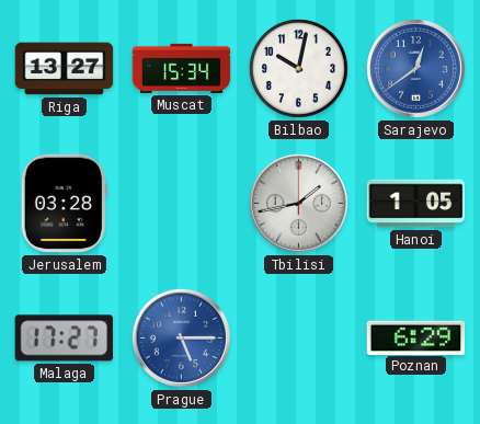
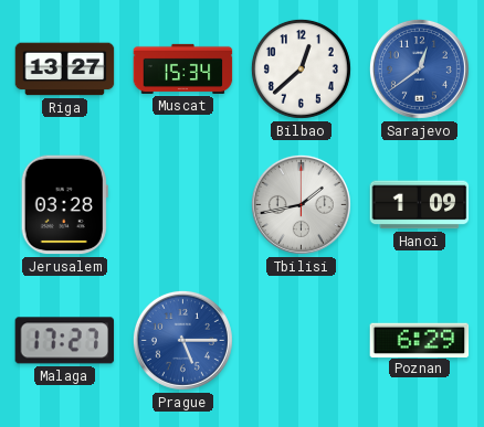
Bilbao: 10:02 -> 12:38 (301, 68)
Hanoi: 1:05 -> 1:09 (420, 205)
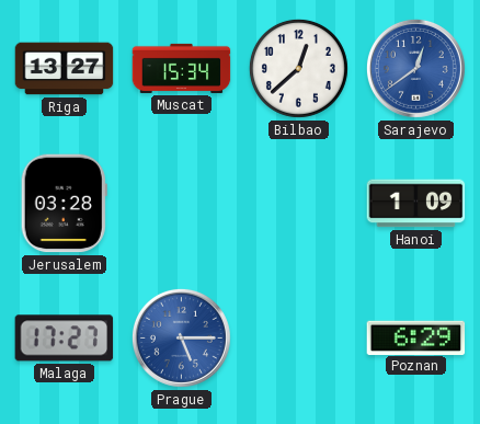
Tbilisi: 1:43 -> none (301, 204)
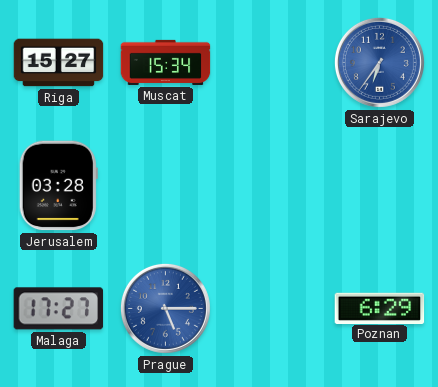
Riga: 13:27 -> 15:27 (59, 63)
Bilbao: 12:38 -> none (298, 68)
Sarajevo: 12:39 -> 6:36 (379, 62)
Hanoi: 1:09 -> none (416, 204)
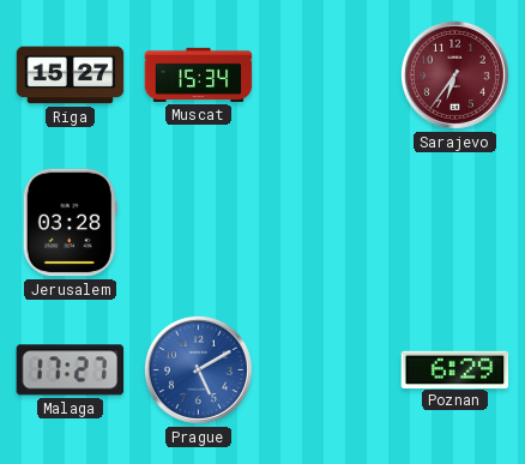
Sarajevo dial: blue -> burgundy (454, 74)
Prague: 5:15 -> 5:10 (198, 369)
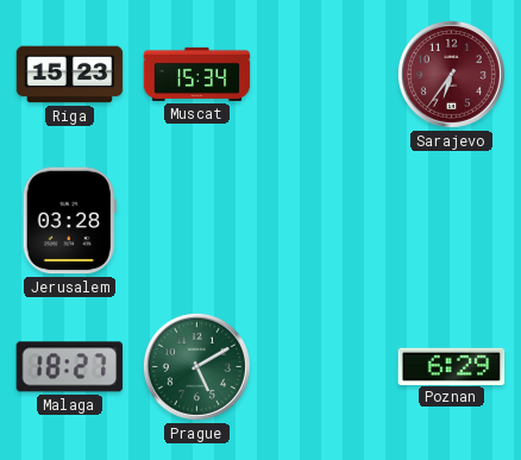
Riga: 15:27 -> 15:23 (70, 75)
Malaga: 17:27 -> 18:27 (70, 367)
Prague dial: blue -> green (196, 366)
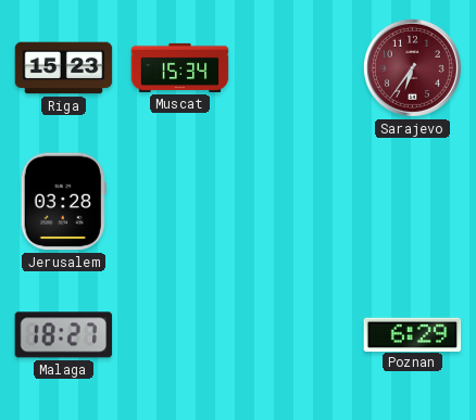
Prague: 5:10 -> none (196, 366)
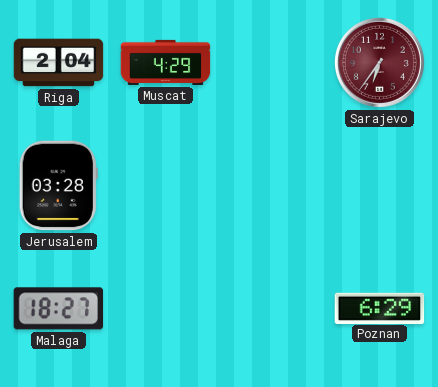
Riga: 15:23 -> 2:04 (59, 63)
Muscat: 15:34 -> 4:29 (166, 62)
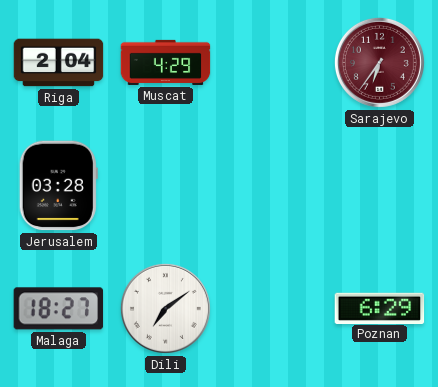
Dili: none -> 7:09 (165, 308)
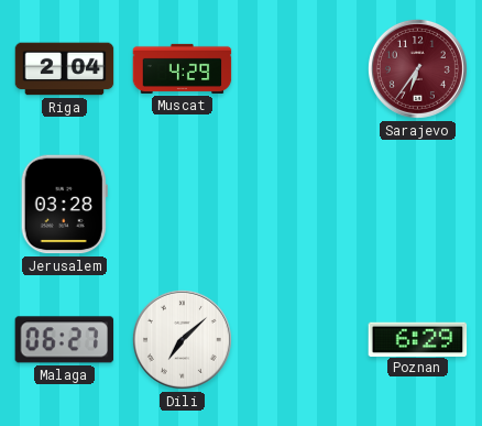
Malaga: 18:27 -> 06:27 (65, 340)
Dili: 7:09 -> 7:08 (182, 339)
